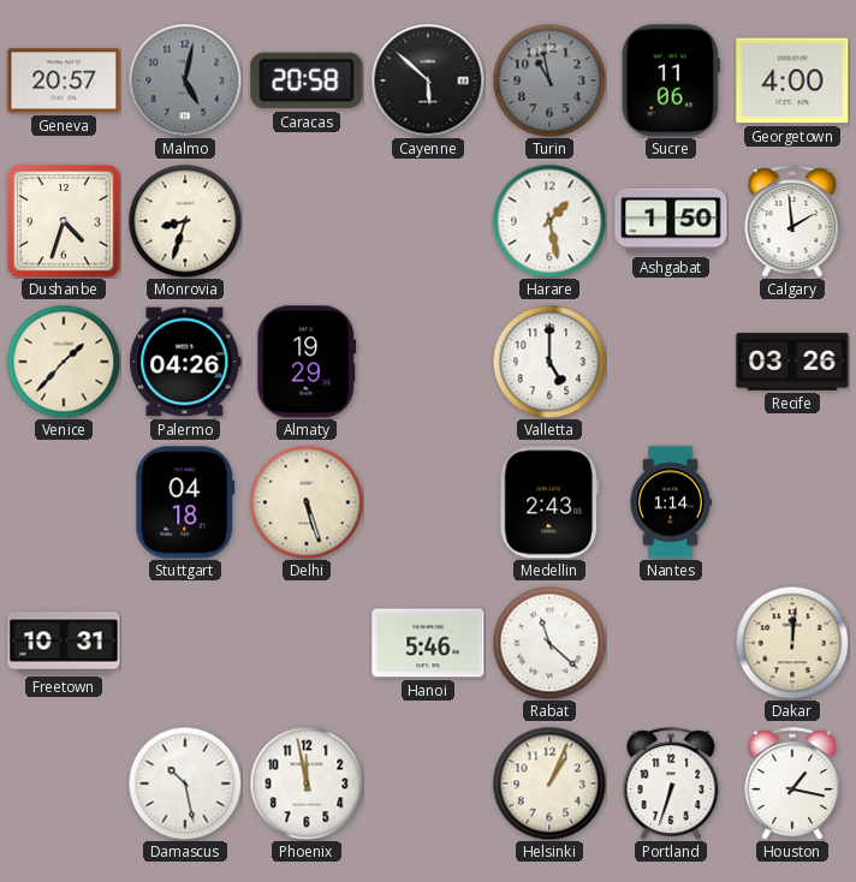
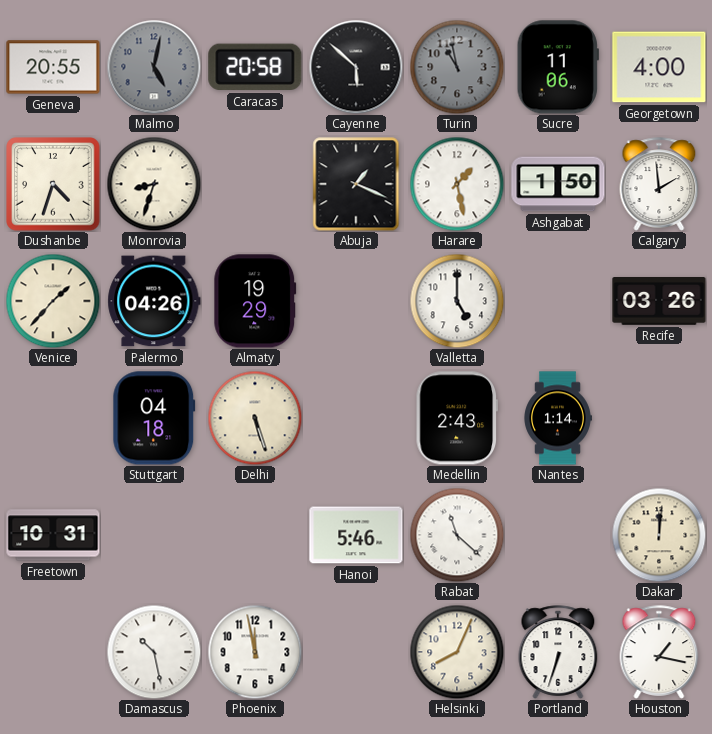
Geneva: 20:57 -> 20:55 (53, 67)
Abuja: none -> 1:19 (356, 184)
Helsinki: 1:04 -> 8:04 (457, 652)
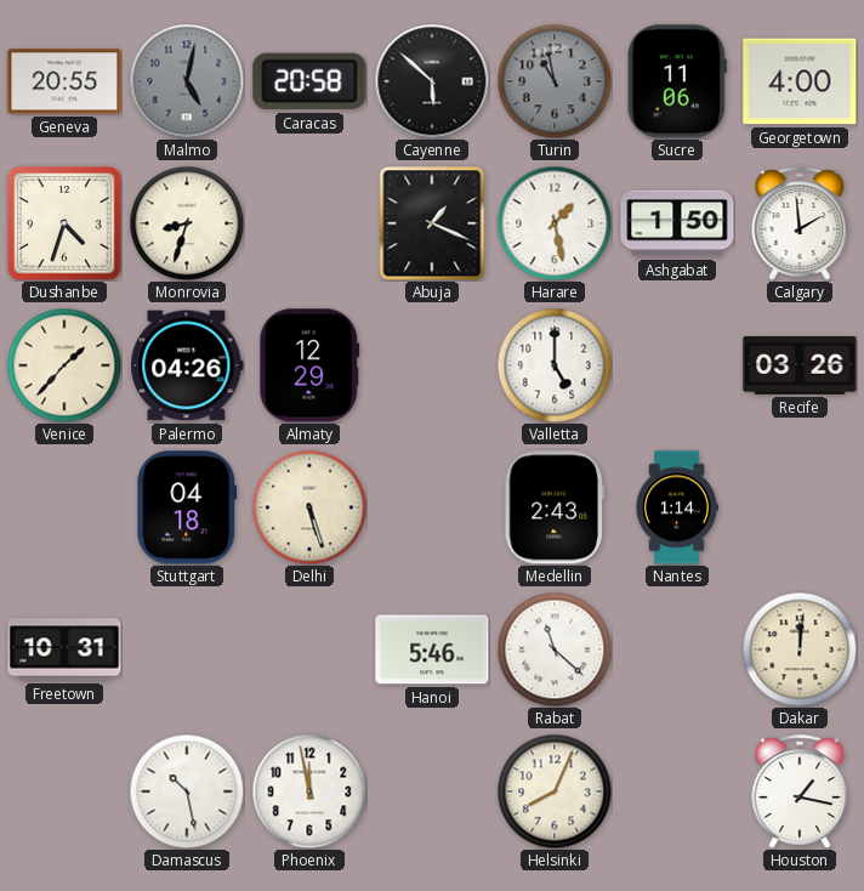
Almaty: 19:29 -> 12:29 (309, 365)
Portland: 6:33 -> none (558, 652)
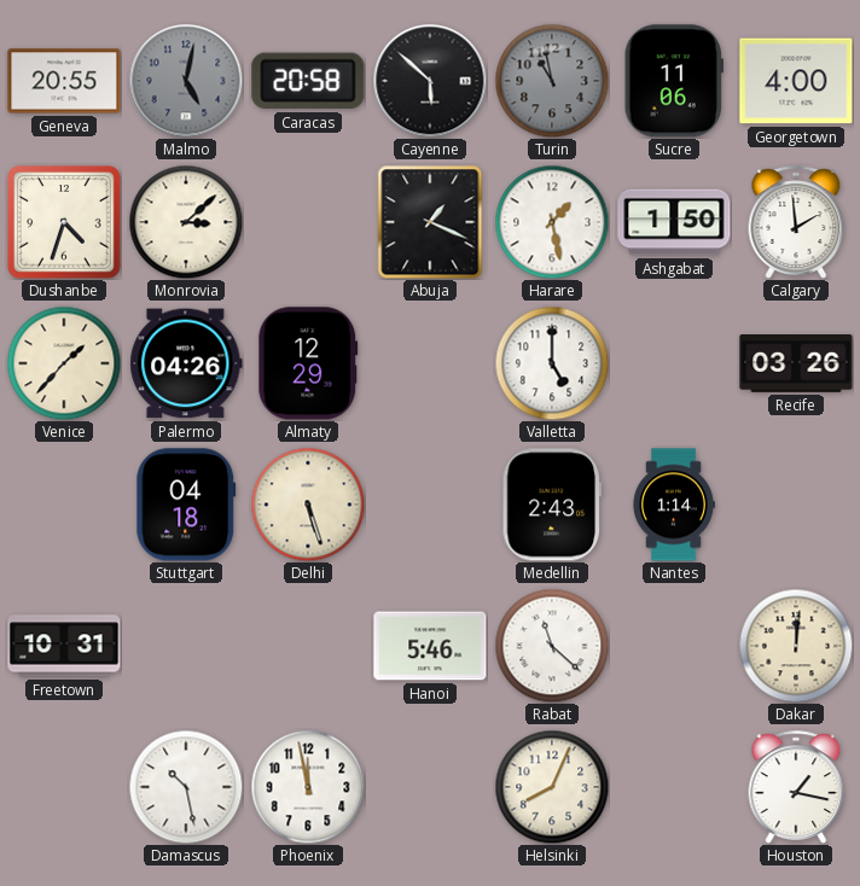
Monrovia: 8:33 -> 3:08 (186, 222)
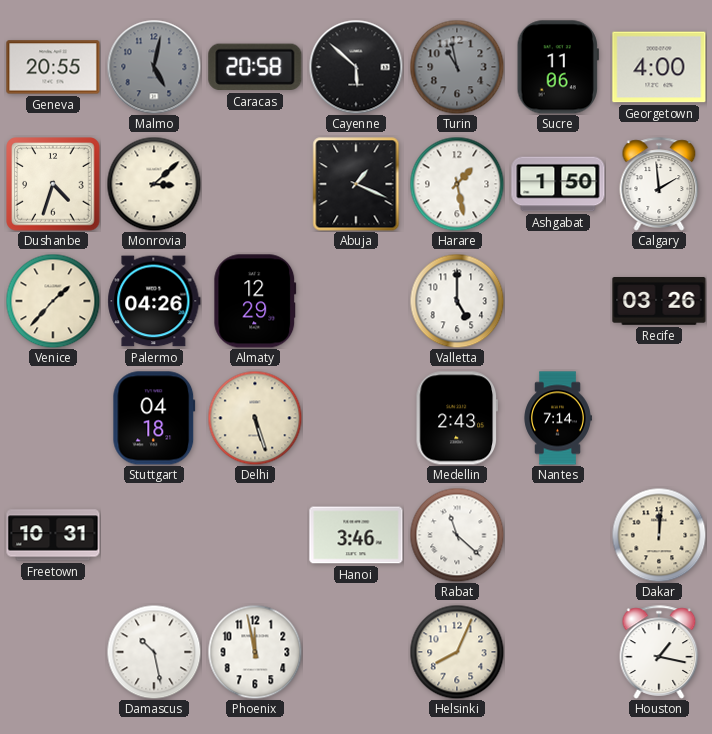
Nantes: 1:14 -> 7:14 (558, 418)
Hanoi: 5:46 -> 3:46 (356, 535)
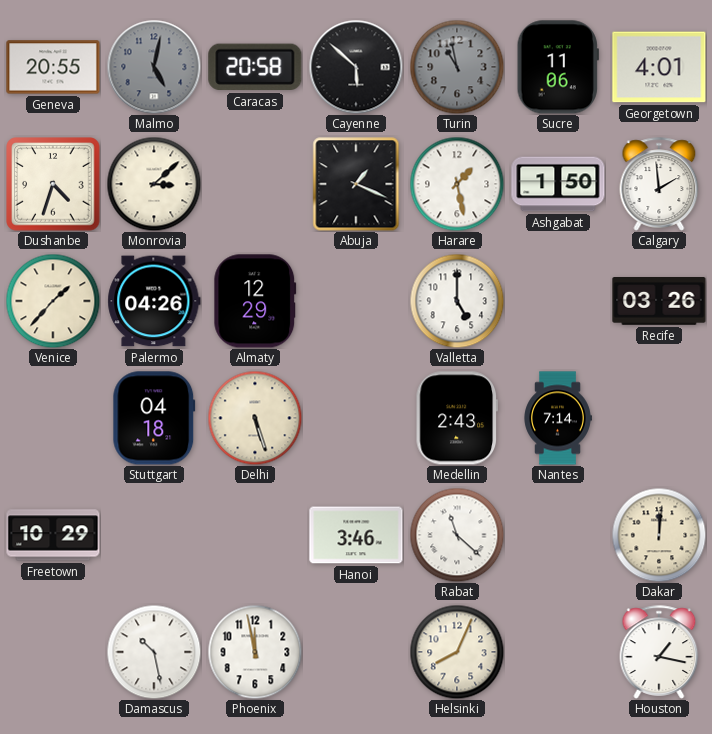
Georgetown: 4:00 -> 4:01 (659, 67)
Freetown: 10:31 -> 10:29 (53, 535)
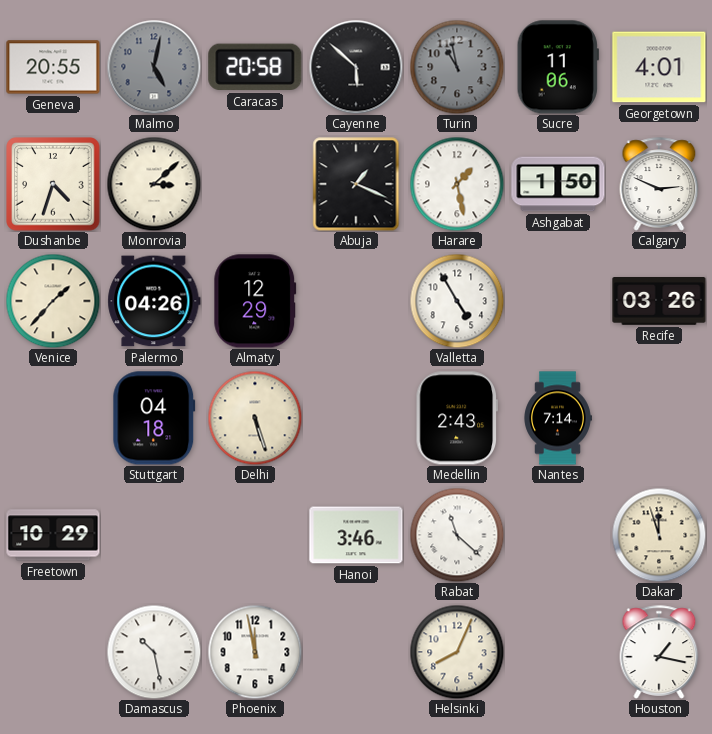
Calgary: 1:59 -> 2:49 (659, 184)
Valletta: 5:00 -> 4:55 (457, 301)
Dakar: 12:01 -> 11:57 (659, 535)
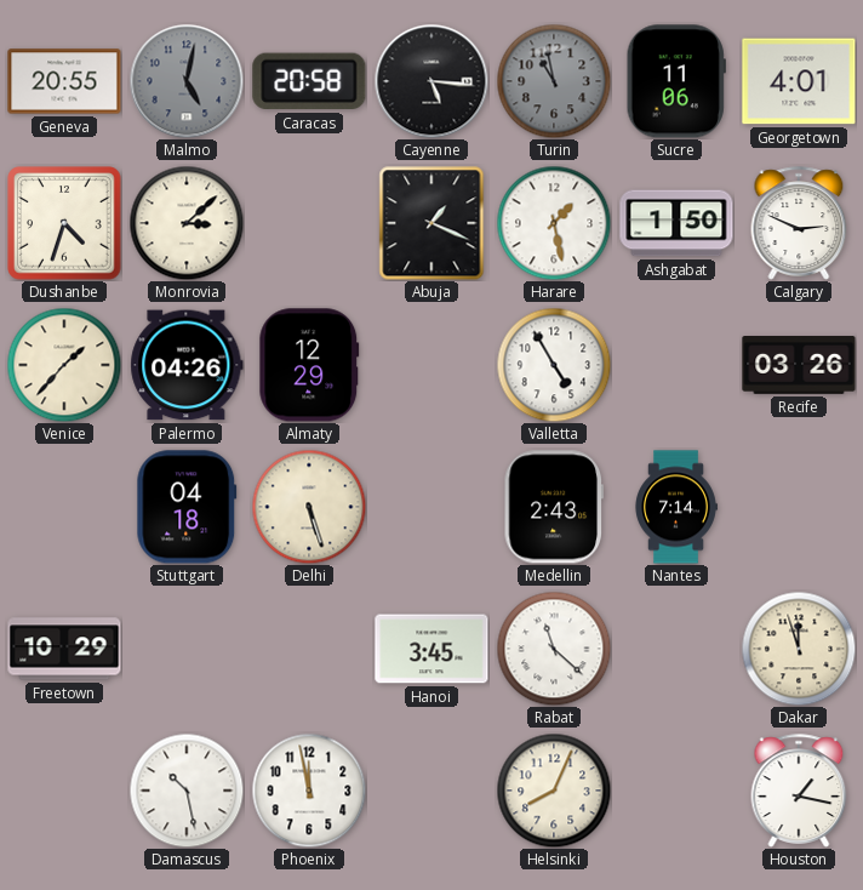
Cayenne: 5:52 -> 5:16 (431, 81)
Hanoi: 3:46 -> 3:45 (431, 649)
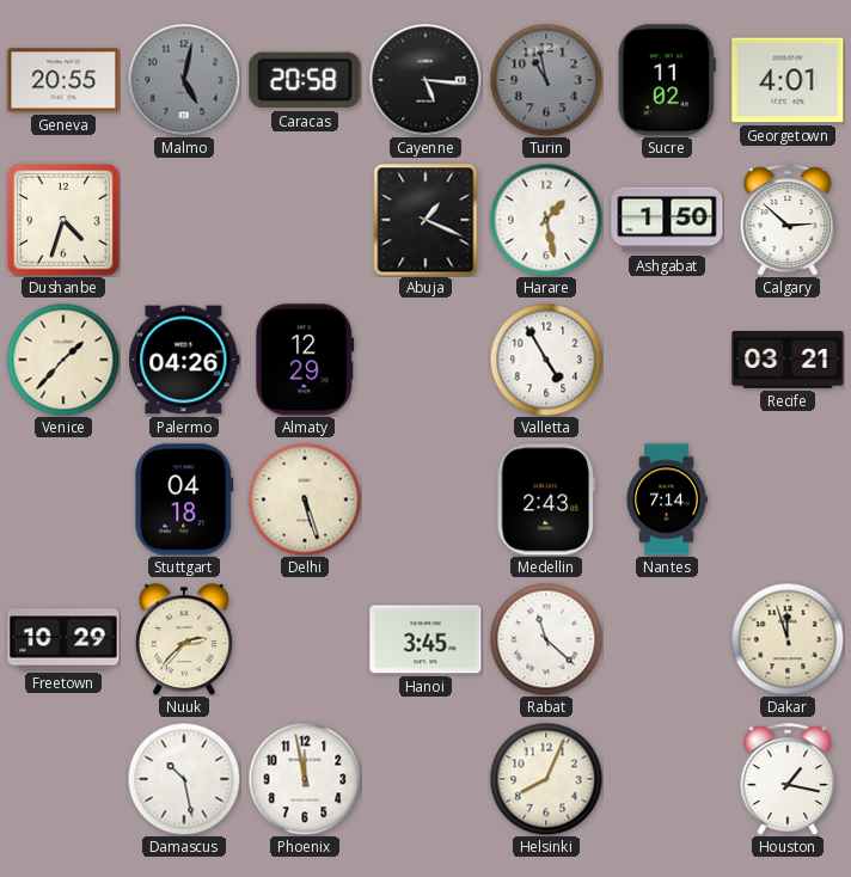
Sucre: 11:06 -> 11:02 (667, 80)
Monrovia: 3:08 -> none (187, 223)
Calgary: 2:49 -> 2:52 (788, 220)
Recife: 03:26 -> 03:21 (788, 361)
Nuuk: none -> 2:37 (184, 639)
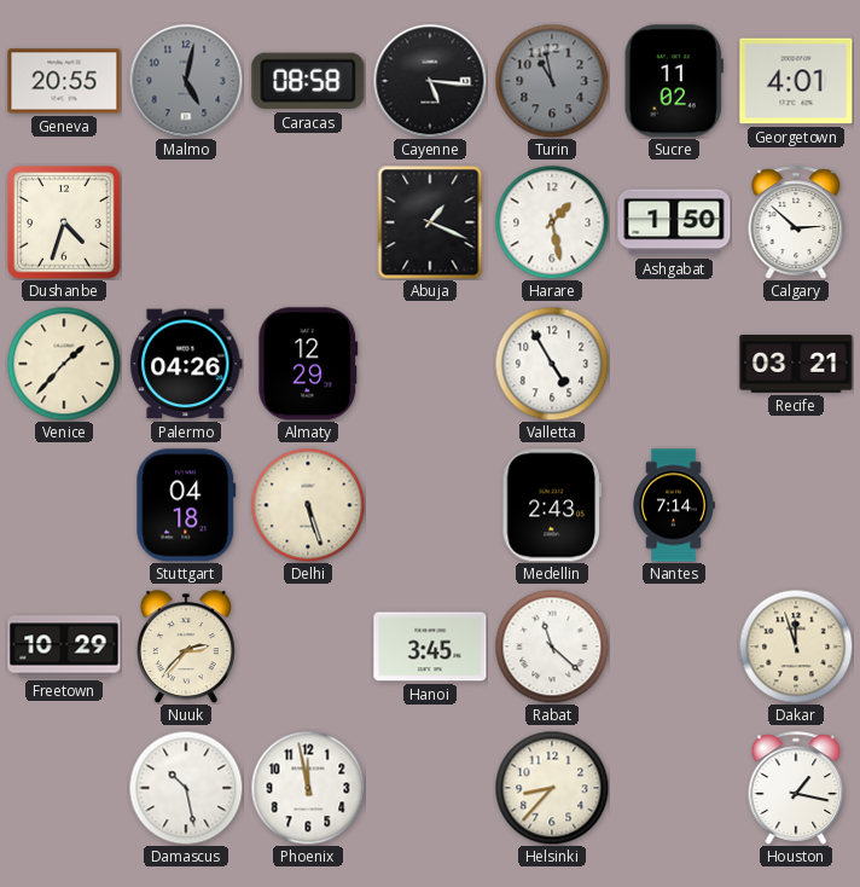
Caracas: 20:58 -> 08:58 (308, 81)
Helsinki: 8:04 -> 8:37 (552, 788)
